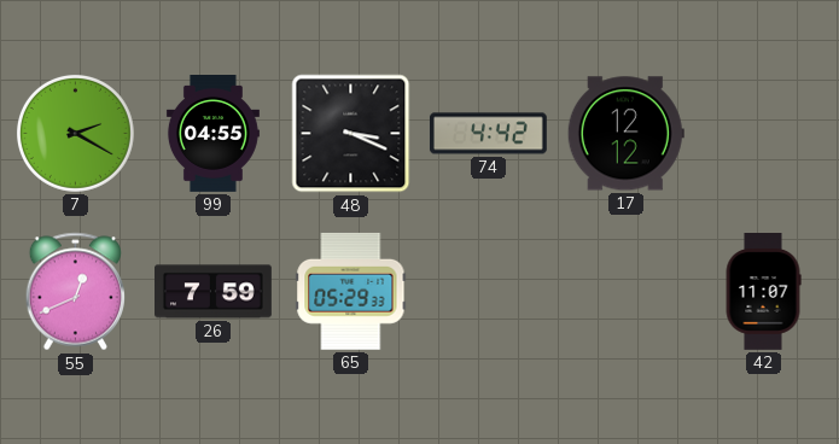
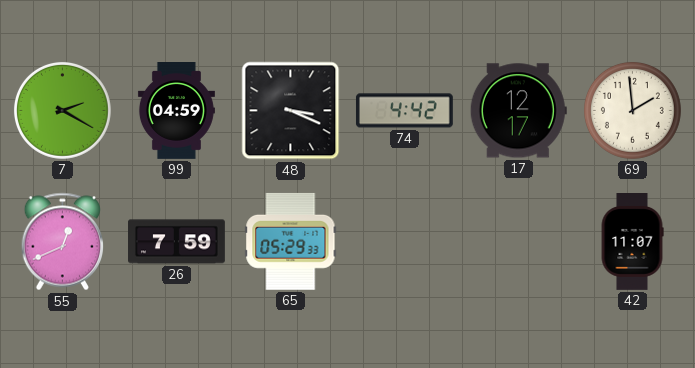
99: 04:55 -> 04:59 (176, 111)
17: 12:12 -> 12:17 (518, 111)
69: none -> 1:59 (632, 110)
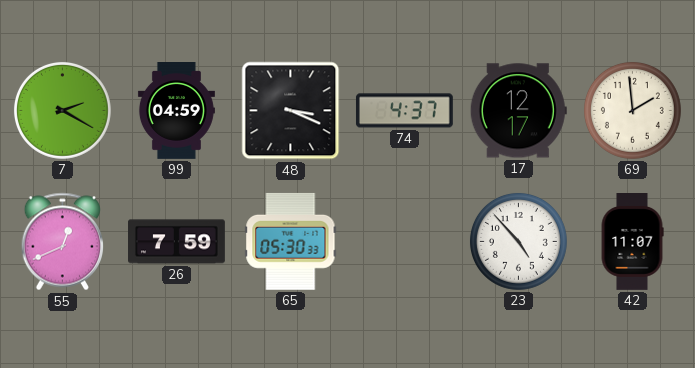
74: 4:42 -> 4:37 (404, 111)
65: 05:29 -> 05:30 (291, 241)
23: none -> 4:53 (518, 241)
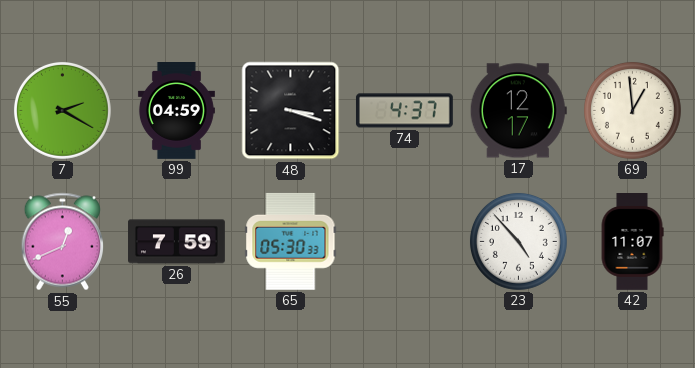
48: 3:19 -> 3:18 (291, 111)
69: 1:59 -> 12:59 (632, 110)
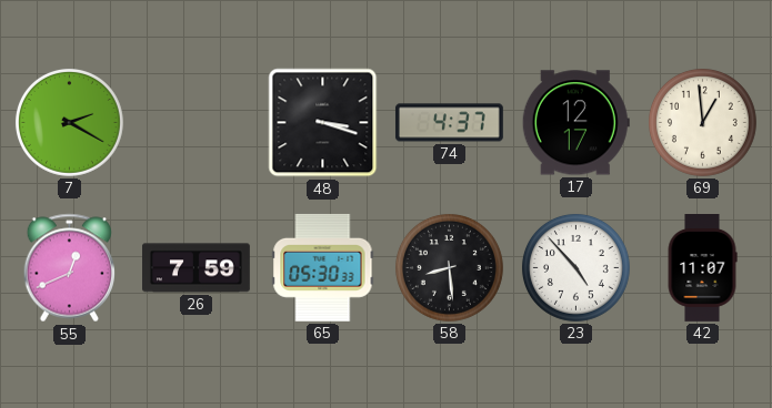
99: 04:59 -> none (176, 111)
58: none -> 8:29 (449, 267)
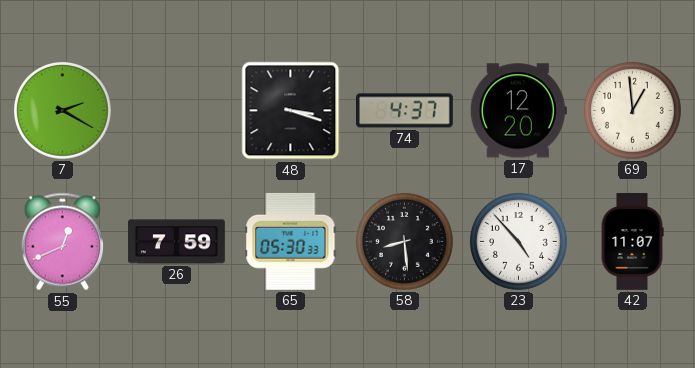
17: 12:17 -> 12:20 (518, 111)
